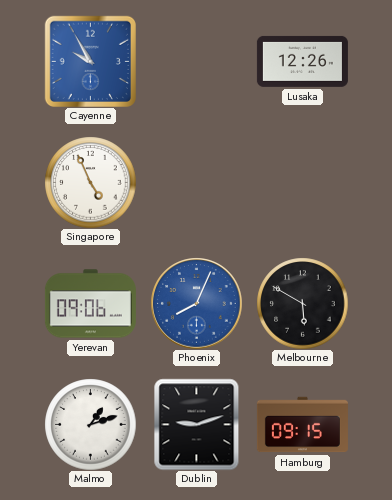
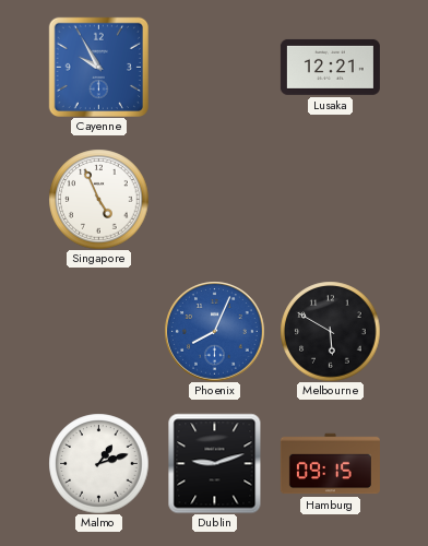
Lusaka: 12:26 -> 12:21 (330, 67)
Yerevan: 09:06 -> none (90, 304)
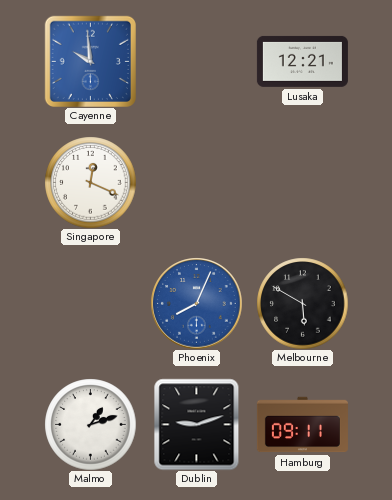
Cayenne: 9:55 -> 9:59 (90, 61)
Singapore: 4:56 -> 12:19 (90, 182)
Hamburg: 09:15 -> 09:11 (302, 425)
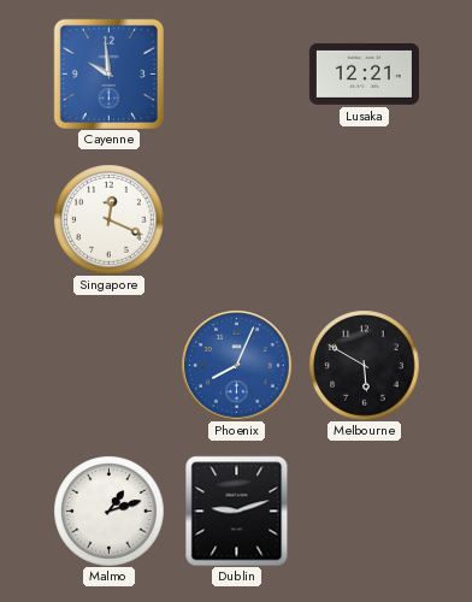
Hamburg: 09:11 -> none (302, 425)
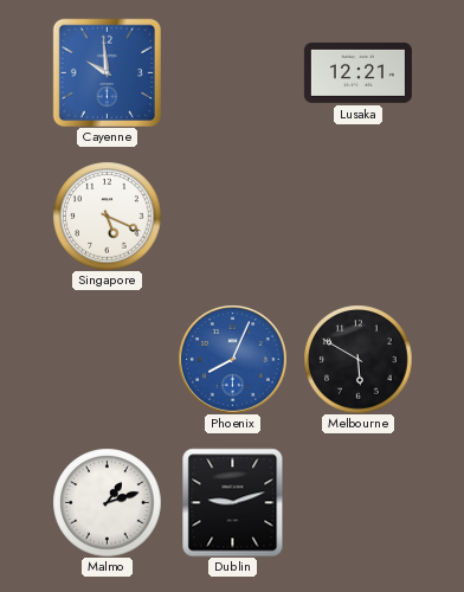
Singapore: 12:19 -> 5:19 (107, 215)
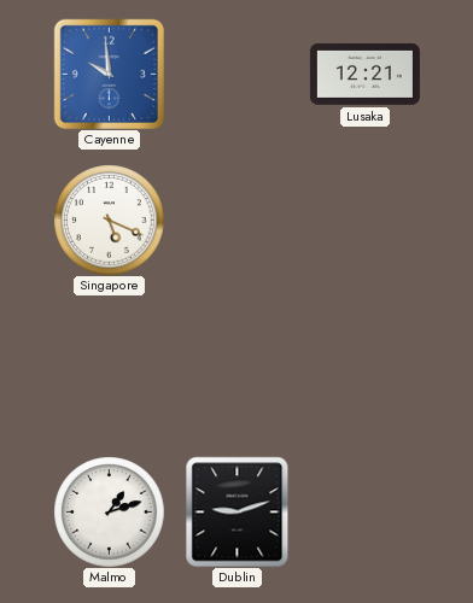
Phoenix: 8:04 -> none (232, 359)
Melbourne: 5:50 -> none (357, 359)
